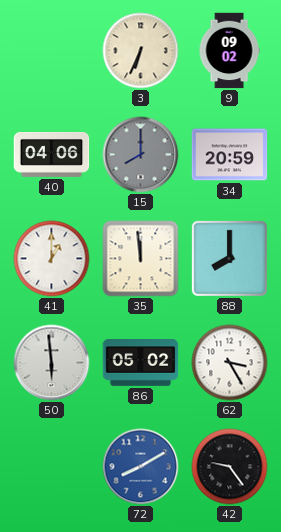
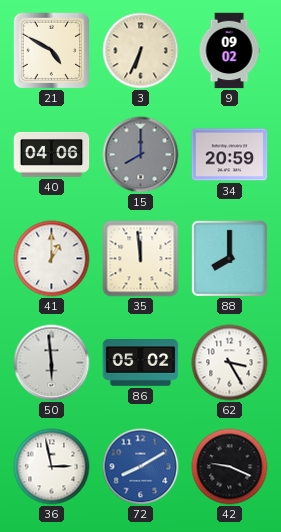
21: none -> 4:50 (51, 50)
36: none -> 2:58 (52, 467)
42: 9:24 -> 9:19 (230, 467)
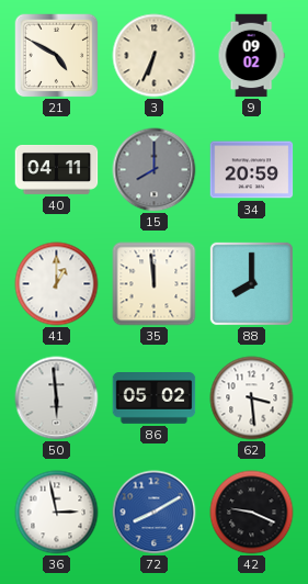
40: 04:06 -> 04:11 (57, 169)
62: 3:25 -> 3:29 (252, 398)
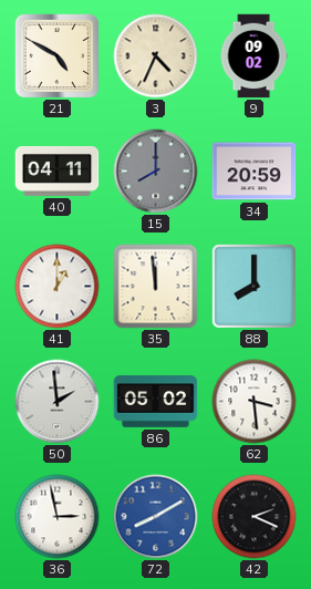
3: 6:34 -> 4:34 (156, 56)
50: 5:59 -> 1:59 (58, 402)
42: 9:19 -> 2:19 (255, 517)
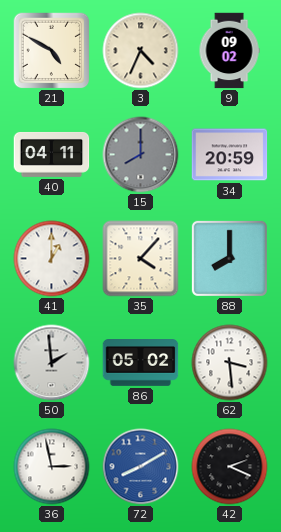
35: 11:59 -> 4:07 (141, 259)
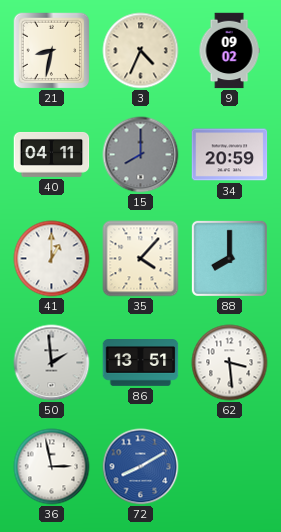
21: 4:50 -> 8:32 (51, 50)
86: 05:02 -> 13:51 (141, 363)
42: 2:19 -> none (230, 467)
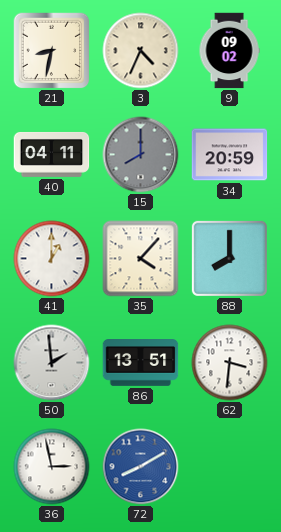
62: 3:29 -> 3:31 (230, 363)
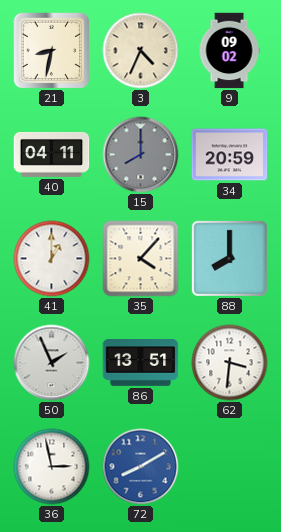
50: 1:59 -> 1:56 (52, 363)
